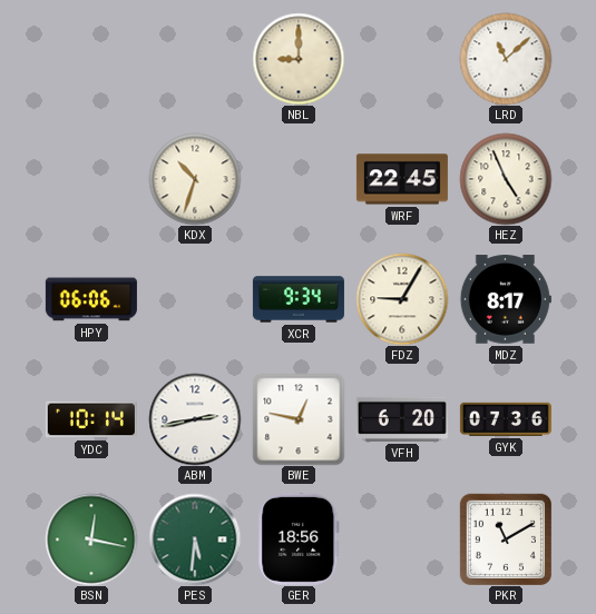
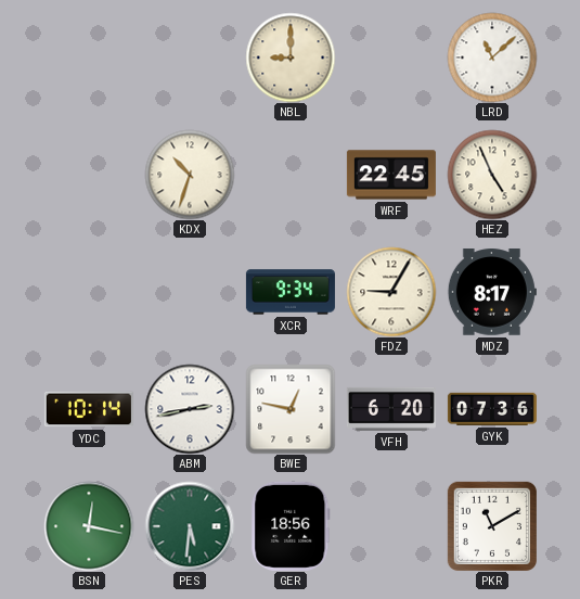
HPY: 06:06 -> none (91, 299)
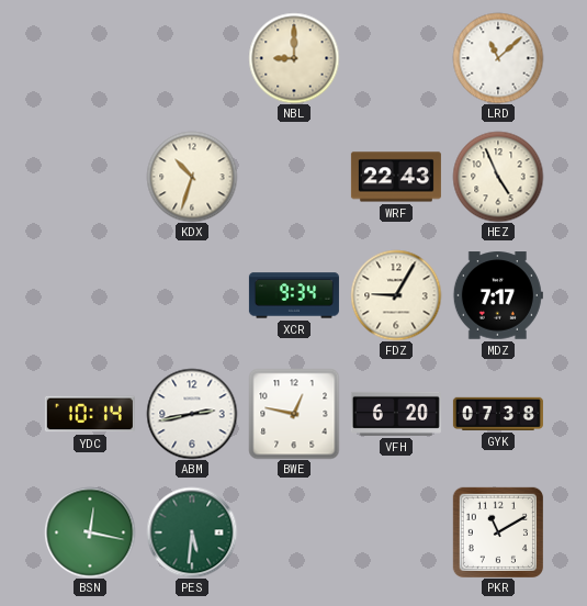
WRF: 22:45 -> 22:43 (396, 177)
MDZ: 8:17 -> 7:17 (498, 295)
GYK: 07:36 -> 07:38 (498, 414)
GER: 18:56 -> none (291, 526)
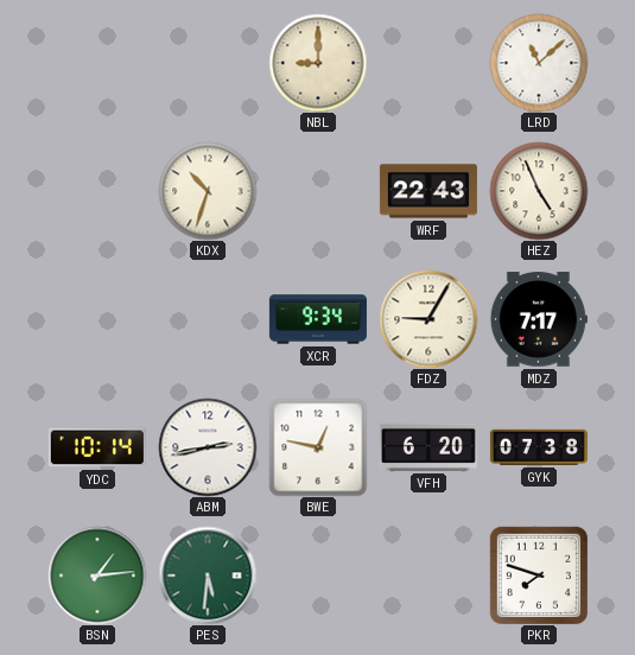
BSN: 12:17 -> 1:14 (97, 575)
PKR: 11:10 -> 7:48 (539, 575)
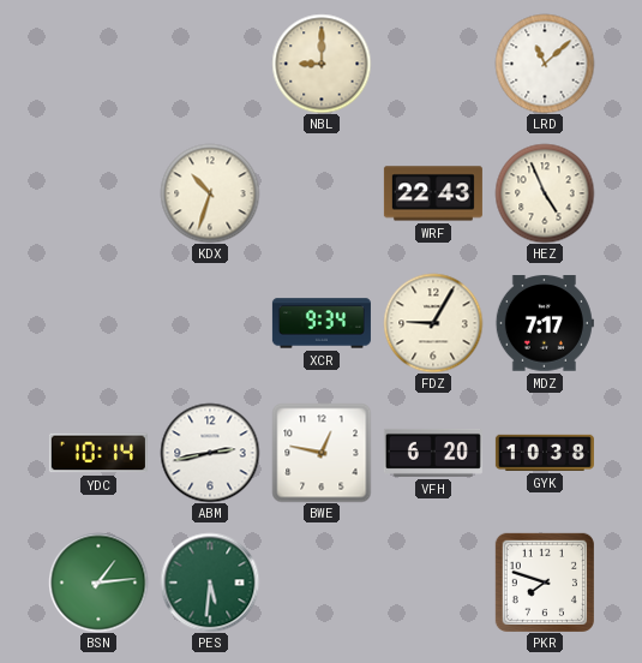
GYK: 07:38 -> 10:38 (545, 453)
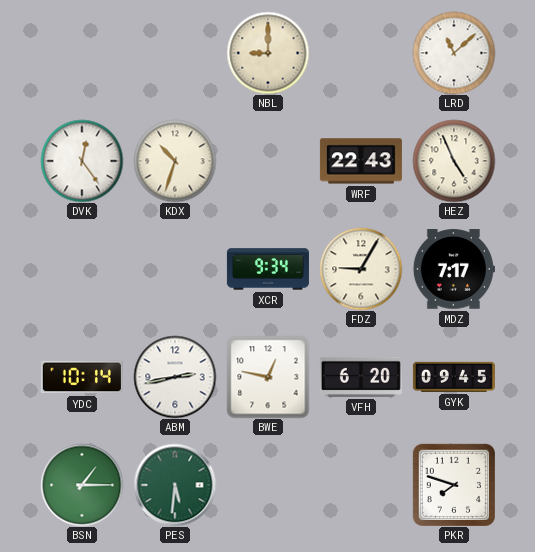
DVK: none -> 12:24 (82, 161)
GYK: 10:38 -> 09:45 (454, 377)
BSN: 1:14 -> 1:15 (82, 485)
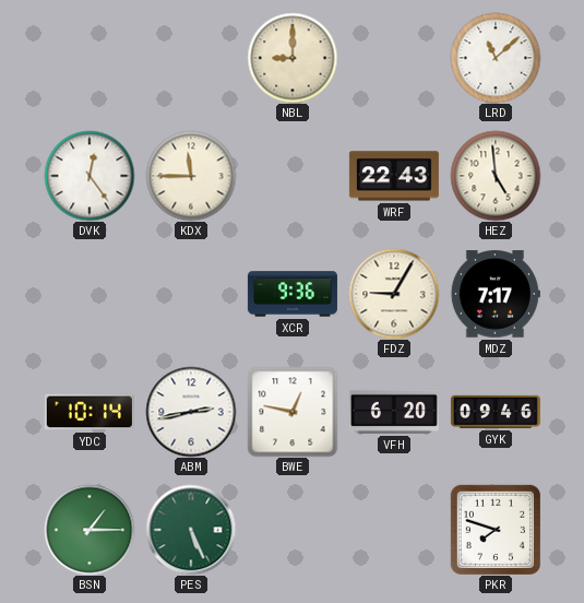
KDX: 10:33 -> 11:45 (191, 176)
HEZ: 4:56 -> 4:59 (496, 176)
XCR: 9:34 -> 9:36 (293, 294)
GYK: 09:45 -> 09:46 (496, 412)
PES: 5:31 -> 5:26 (191, 530)
